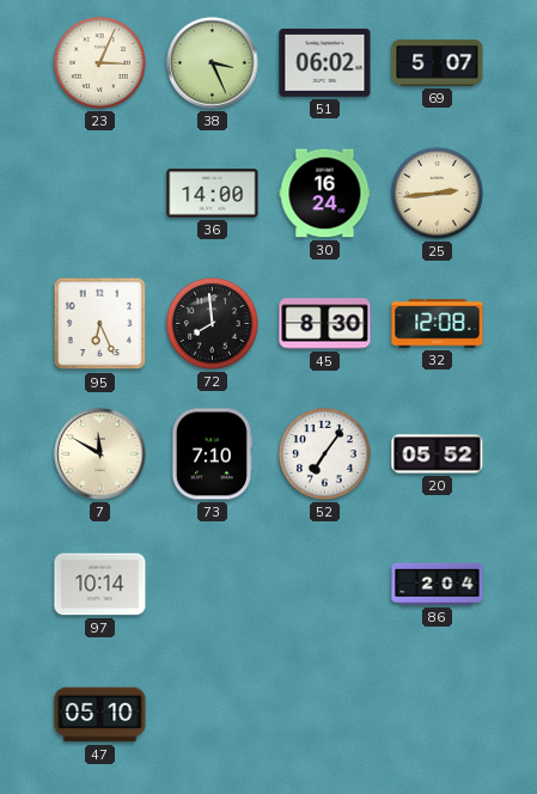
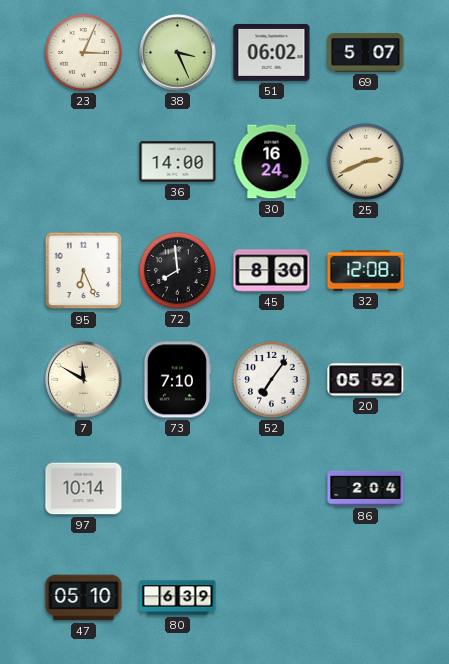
25: 2:44 -> 2:41 (366, 162)
80: none -> 6:39 (178, 598)
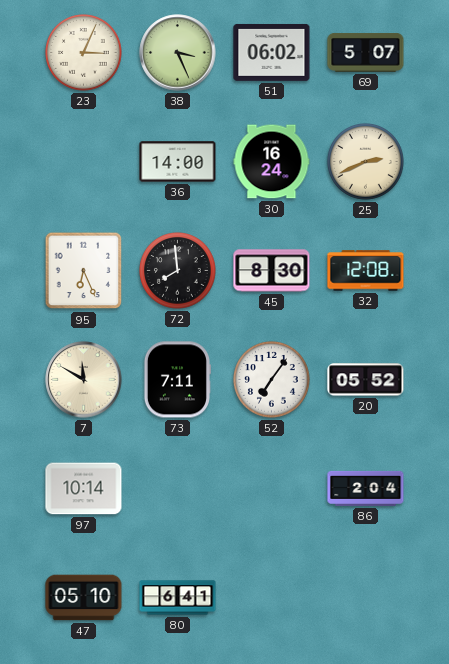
73: 7:10 -> 7:11 (177, 380)
80: 6:39 -> 6:41 (178, 598)
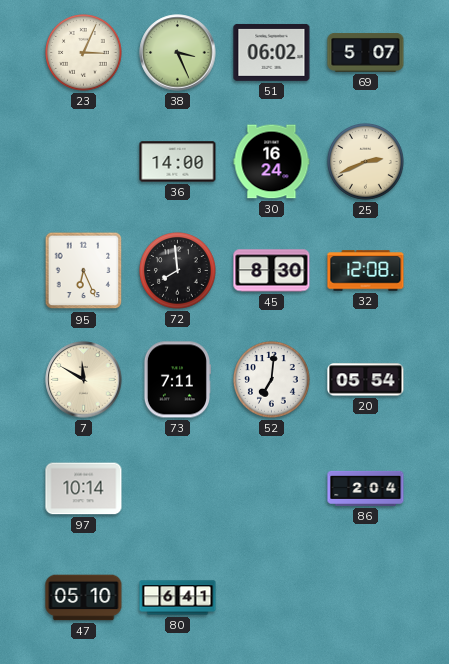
52: 7:06 -> 7:01 (272, 380)
20: 05:52 -> 05:54 (366, 380)
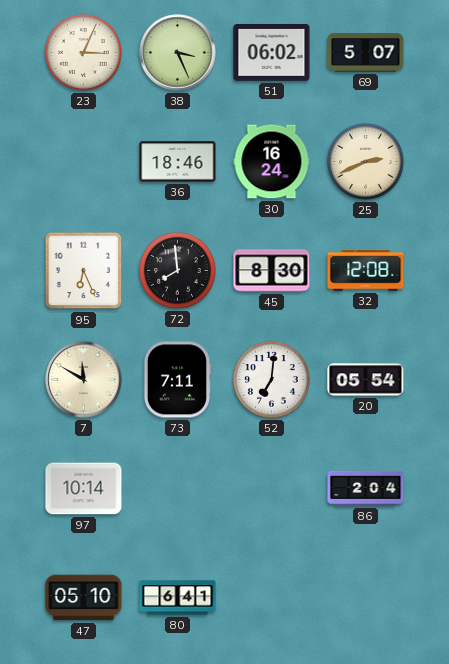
36: 14:00 -> 18:46 (178, 162)
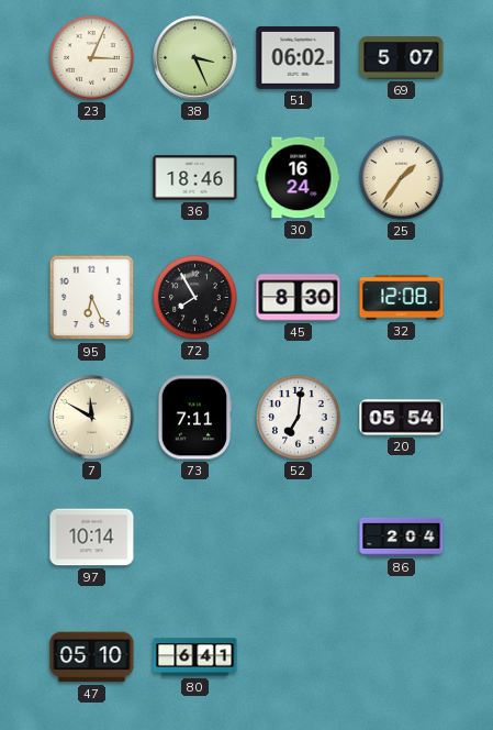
25: 2:41 -> 1:36 (402, 178)
72: 7:59 -> 7:55 (195, 298)
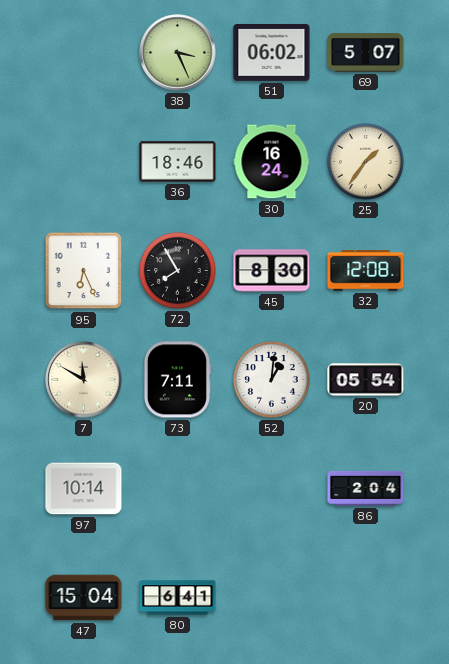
23: 3:04 -> none (92, 58)
52: 7:01 -> 1:01 (272, 380)
47: 05:10 -> 15:04 (84, 598)
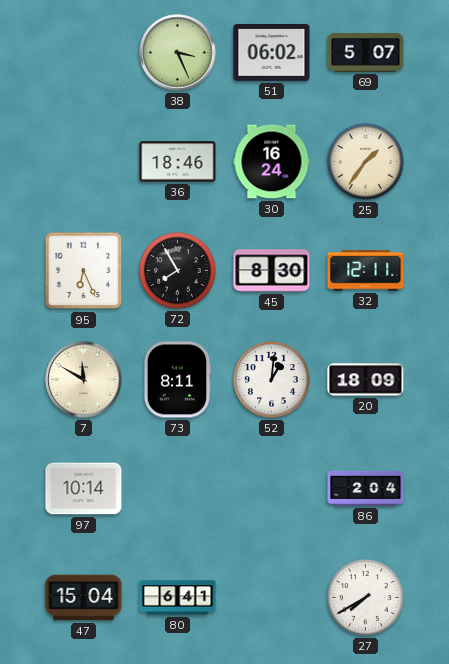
32: 12:08 -> 12:11 (366, 271)
73: 7:11 -> 8:11 (177, 380)
20: 05:54 -> 18:09 (366, 380)
27: none -> 7:40 (366, 598)
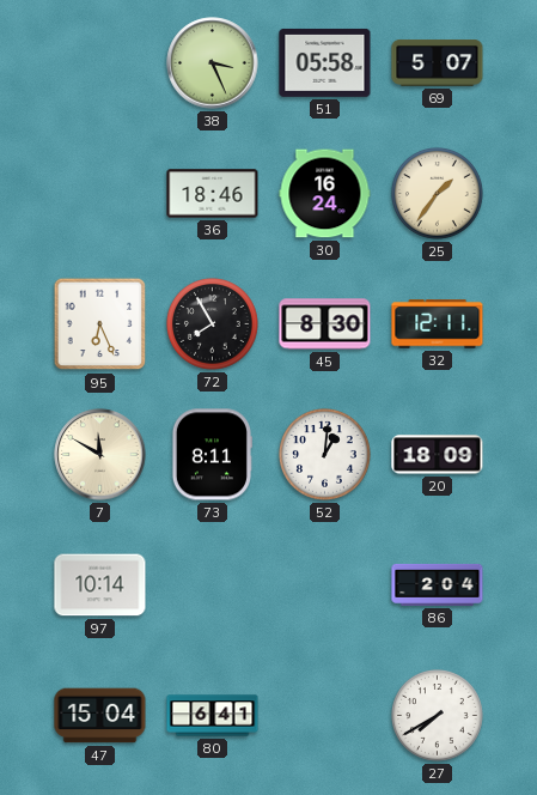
51: 06:02 -> 05:58 (325, 62)
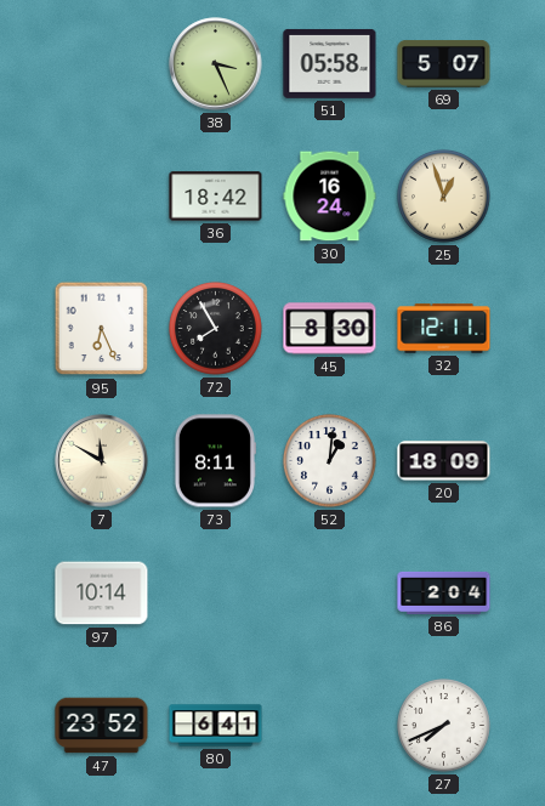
36: 18:46 -> 18:42 (216, 197)
25: 1:36 -> 12:57 (444, 197)
47: 15:04 -> 23:52 (102, 726)
27: 7:40 -> 7:41 (444, 726)
